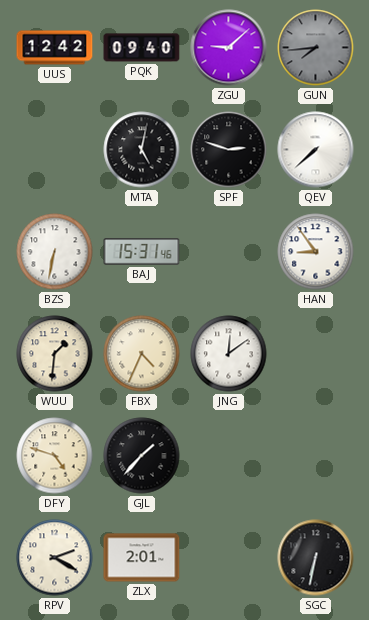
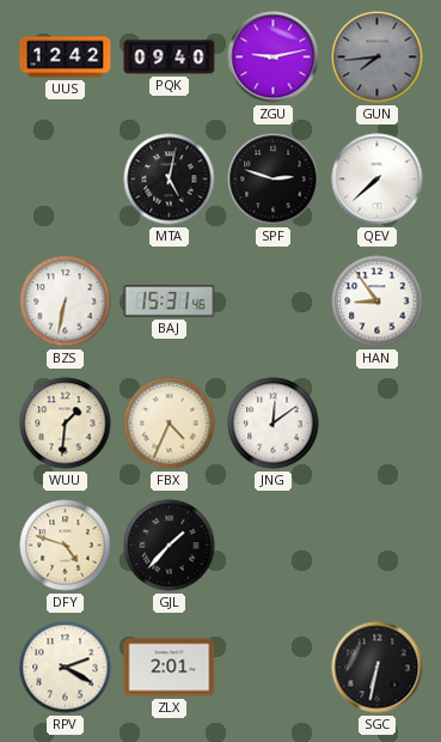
ZGU: 9:08 -> 9:13 (274, 57)
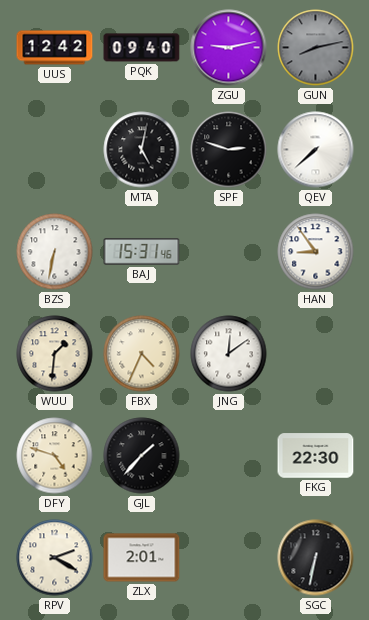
GUN: 7:44 -> 8:13 (316, 48)
FKG: none -> 22:30 (316, 456)
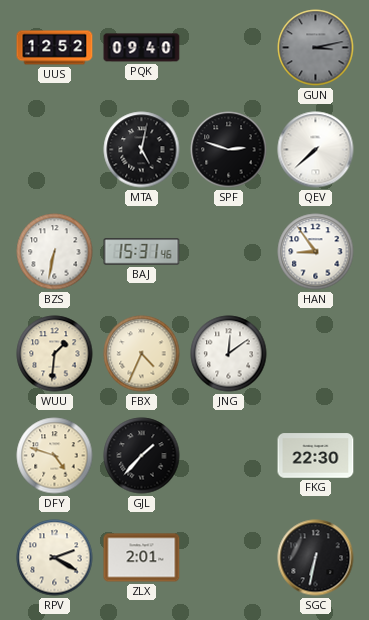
UUS: 12:42 -> 12:52 (55, 48)
ZGU: 9:13 -> none (229, 48)
GUN: 8:13 -> 3:13 (316, 48)
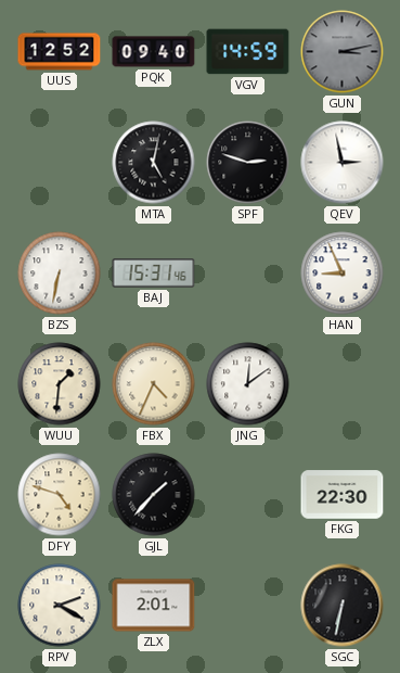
VGV: none -> 14:59 (248, 52)
QEV: 7:38 -> 2:58 (343, 163)
HAN: 8:54 -> 8:56 (343, 274)
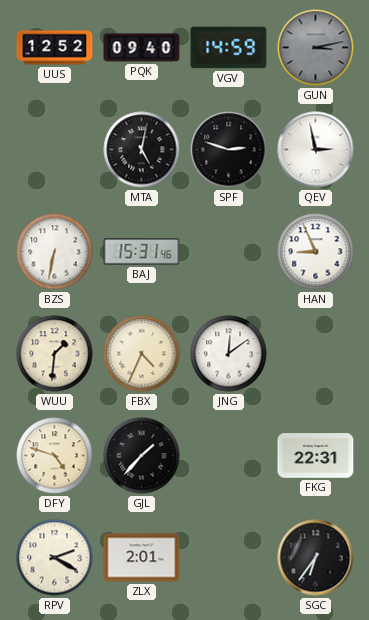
FKG: 22:30 -> 22:31 (316, 456)
SGC: 6:32 -> 6:36 (316, 558)
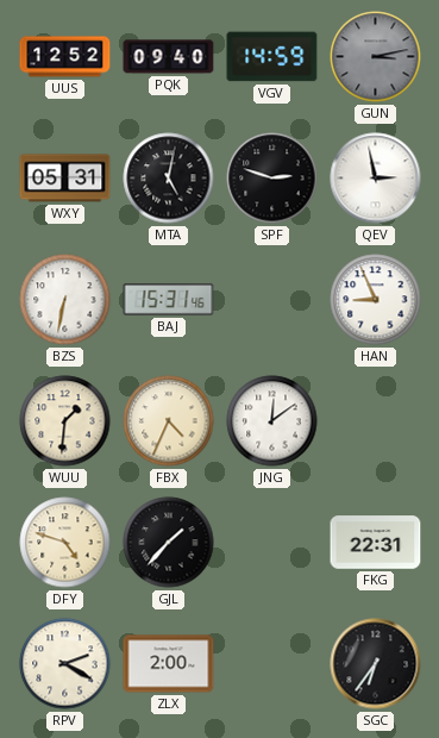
WXY: none -> 05:31 (65, 179)
ZLX: 2:01 -> 2:00 (169, 664)
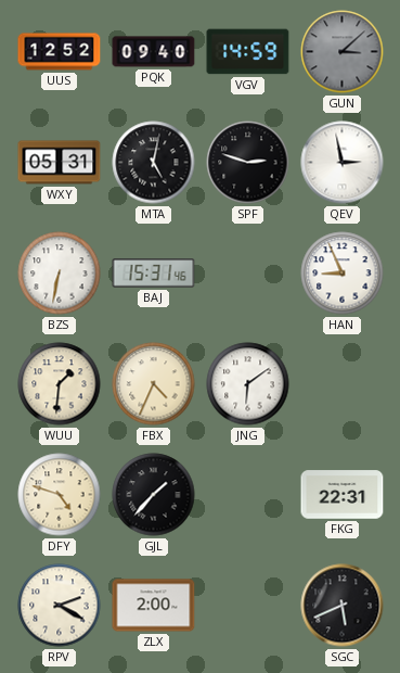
GUN: 3:13 -> 3:08 (343, 52)
JNG: 12:09 -> 6:09 (248, 384)
SGC: 6:36 -> 5:41 (343, 606)
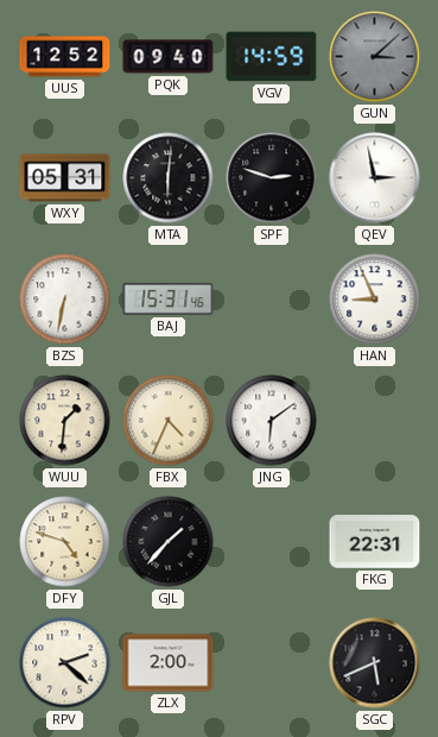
MTA: 5:02 -> 6:01 (169, 178)
RPV: 2:20 -> 2:22 (65, 663)
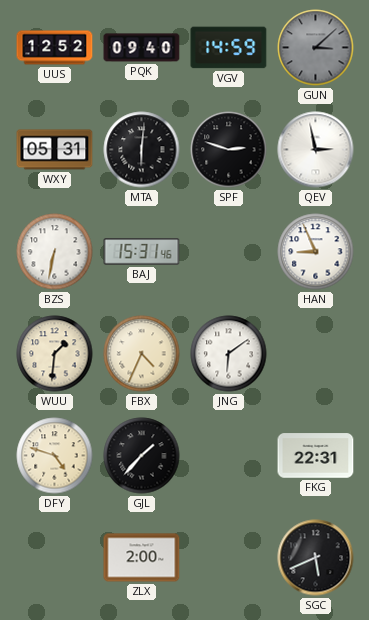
RPV: 2:22 -> none (65, 663)
